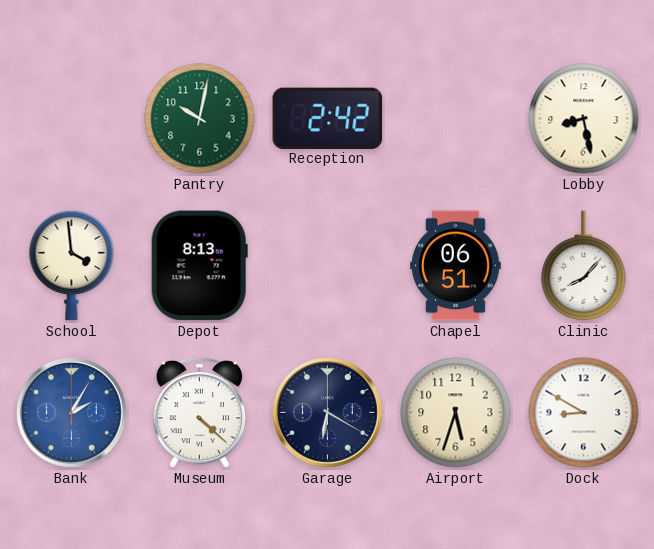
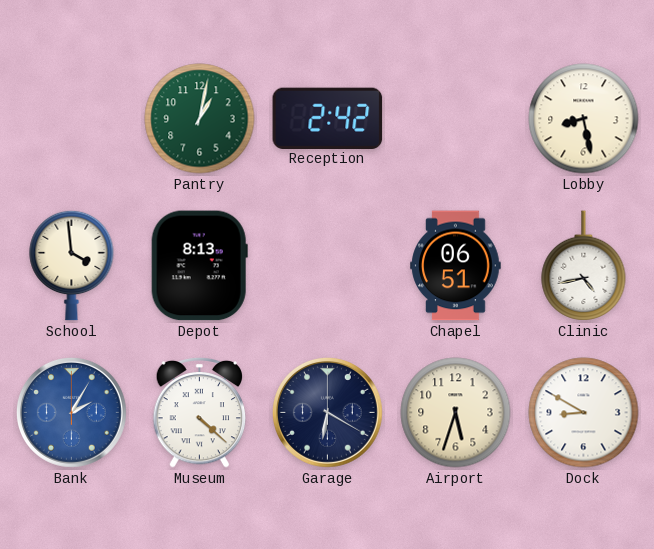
Pantry: 10:02 -> 1:02 (200, 119)
Clinic: 8:07 -> 4:43 (584, 266)
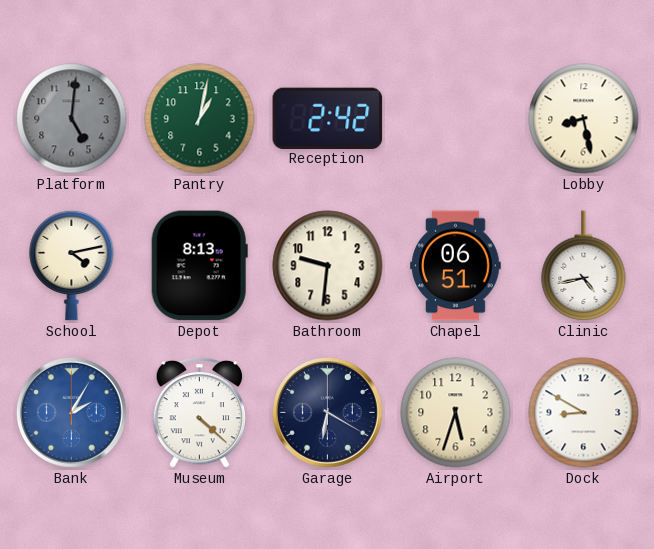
Platform: none -> 5:01 (72, 119)
School: 3:59 -> 4:13 (72, 265)
Bathroom: none -> 9:31 (328, 266)
